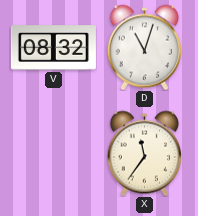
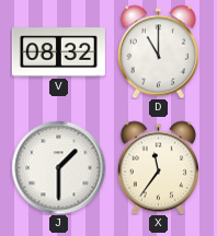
D: 11:03 -> 11:00 (158, 51)
J: none -> 1:30 (58, 167)
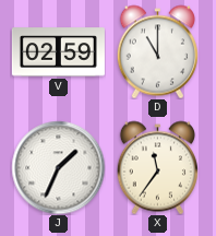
V: 08:32 -> 02:59 (58, 52)
J: 1:30 -> 1:34 (58, 167)
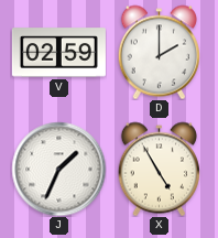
D: 11:00 -> 2:00 (159, 52)
X: 11:36 -> 4:55 (159, 169)
